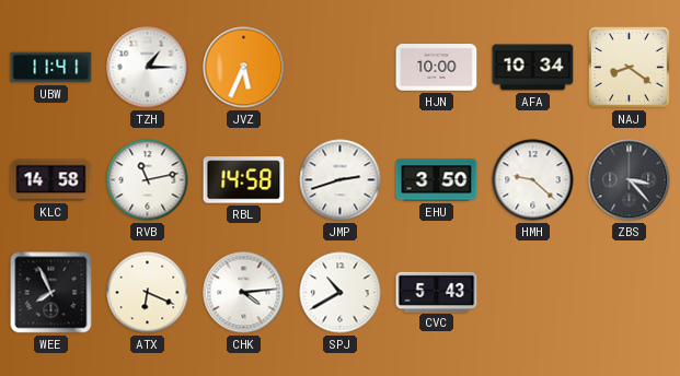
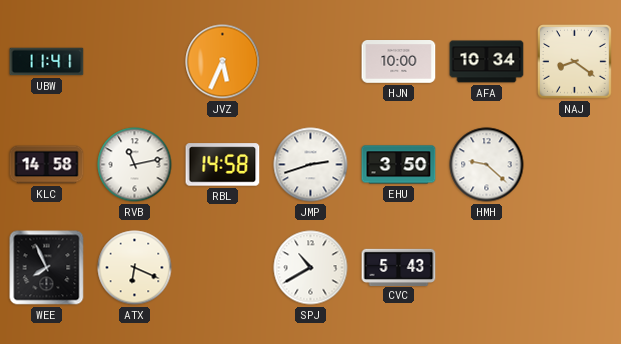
TZH: 1:15 -> none (148, 68)
ZBS: 3:23 -> none (630, 180)
CHK: 4:14 -> none (244, 293)
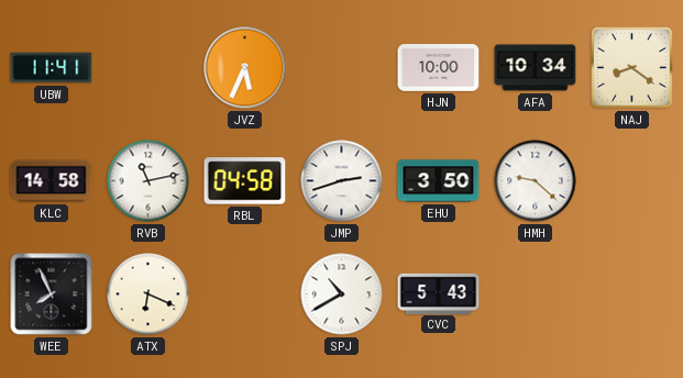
RBL: 14:58 -> 04:58 (245, 181)
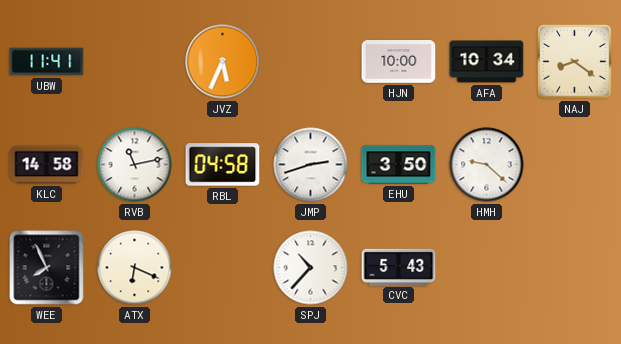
SPJ: 10:40 -> 10:37 (311, 268)
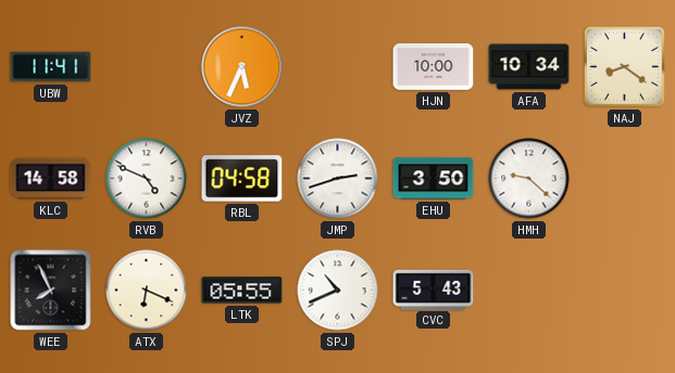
RVB: 11:13 -> 4:49 (147, 179)
LTK: none -> 05:55 (242, 291)
SPJ: 10:37 -> 10:41 (338, 291)
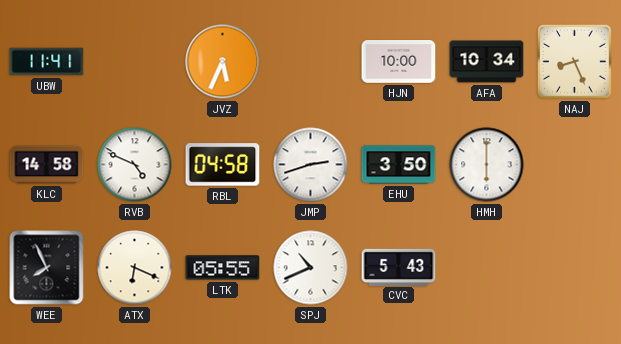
NAJ: 8:21 -> 8:26 (575, 62)
HMH: 9:22 -> 6:00 (487, 165)
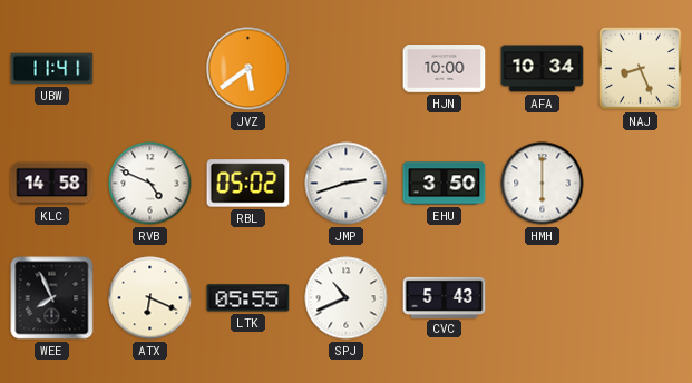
JVZ: 5:34 -> 5:39 (248, 69)
RBL: 04:58 -> 05:02 (248, 184)
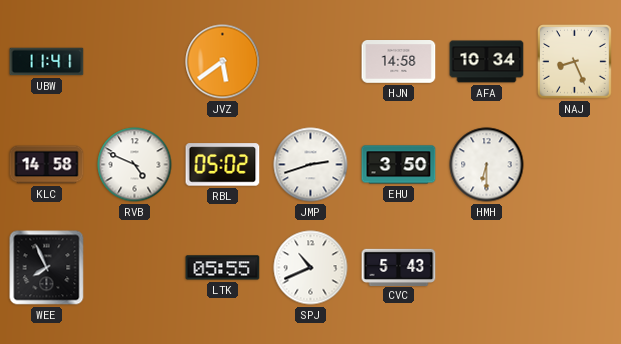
HJN: 10:00 -> 14:58 (399, 62)
HMH: 6:00 -> 6:30 (487, 165)
ATX: 6:19 -> none (150, 298)
